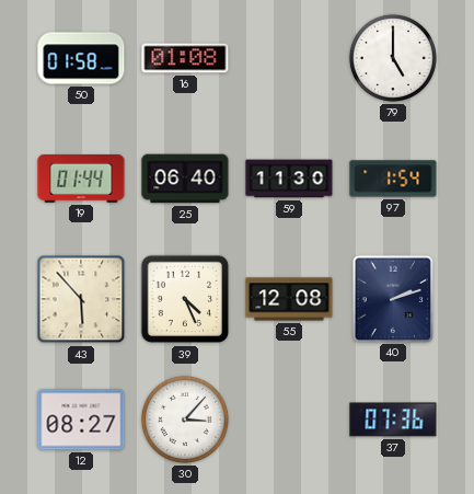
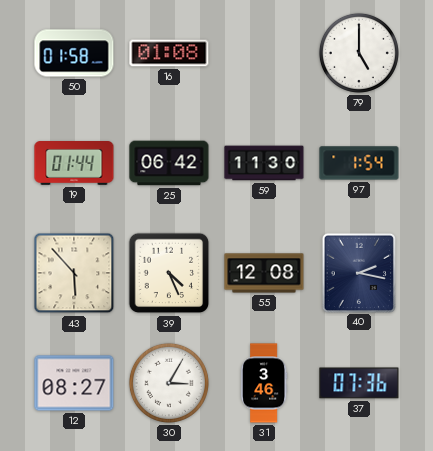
25: 06:40 -> 06:42 (169, 163)
40: 2:12 -> 2:17 (358, 272)
30: 3:07 -> 3:05 (169, 383)
31: none -> 3:46 (264, 383)
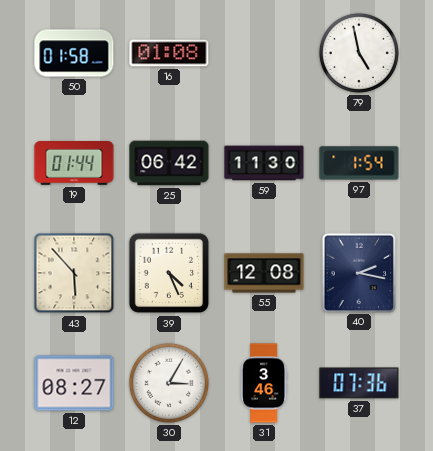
79: 5:00 -> 4:58 (359, 53)
